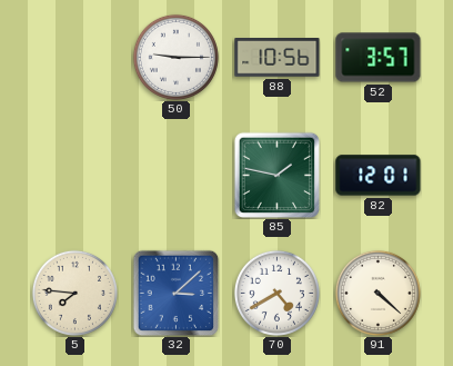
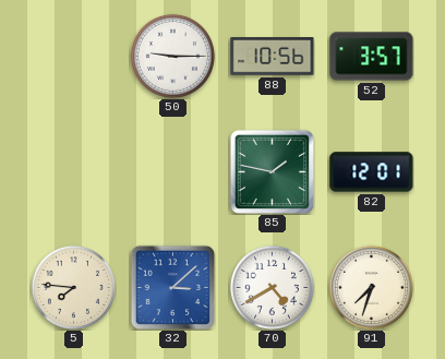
91: 4:22 -> 7:33 (371, 287)
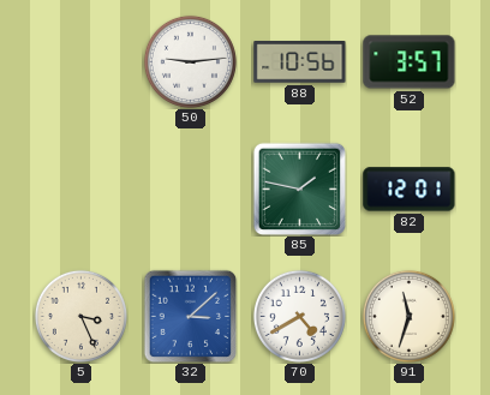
50: 9:15 -> 9:14 (190, 61)
5: 7:46 -> 3:26 (80, 316)
91: 7:33 -> 11:33 (408, 316)
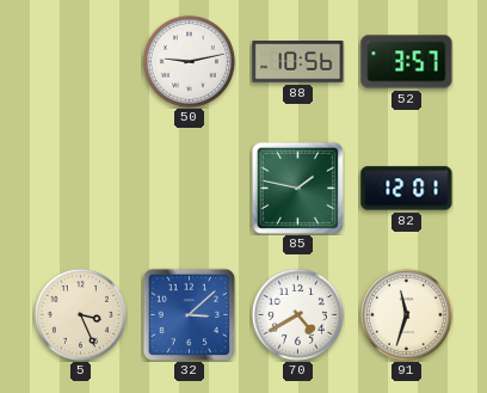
50: 9:14 -> 9:13 (189, 61)
